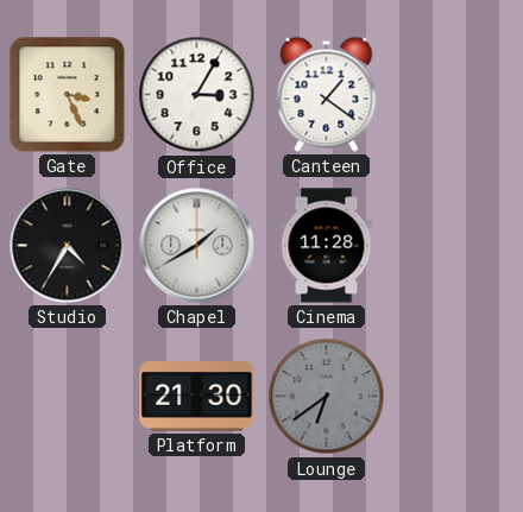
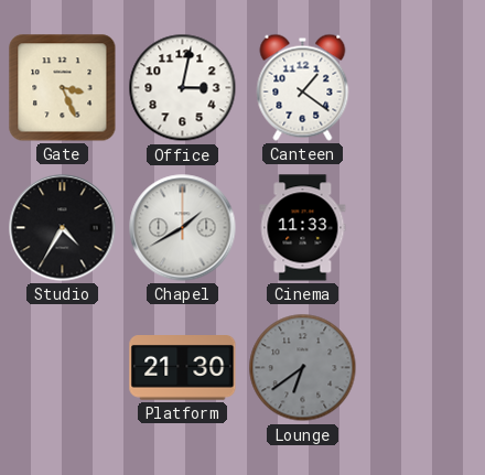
Office: 3:05 -> 3:02 (183, 88)
Cinema: 11:28 -> 11:33 (303, 228)
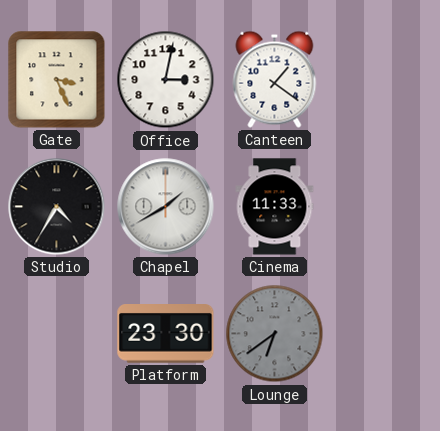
Platform: 21:30 -> 23:30 (166, 334)
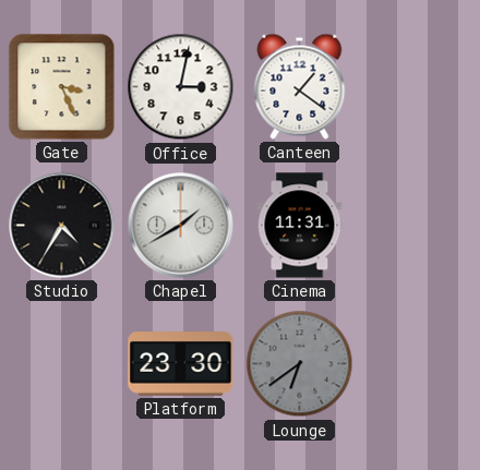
Cinema: 11:33 -> 11:31 (300, 226)
